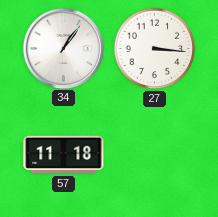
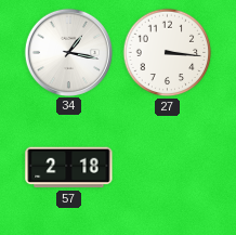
34: 1:06 -> 1:17 (68, 52)
57: 11:18 -> 2:18 (69, 168)
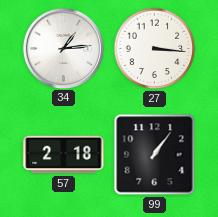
34: 1:17 -> 1:14 (63, 48)
99: none -> 1:06 (155, 155)
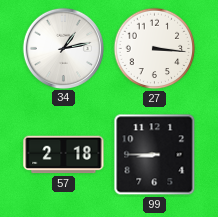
34: 1:14 -> 1:13 (63, 48)
99: 1:06 -> 8:45 (155, 155)
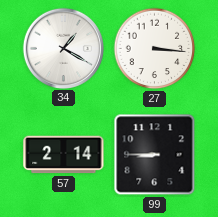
34: 1:13 -> 1:20 (63, 48)
57: 2:18 -> 2:14 (64, 155)
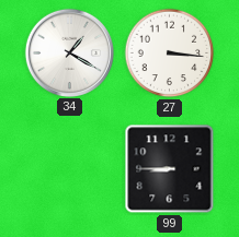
57: 2:14 -> none (64, 155)
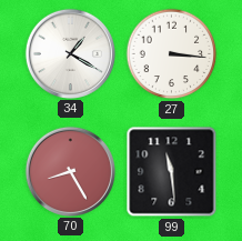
70: none -> 8:25 (70, 171)
99: 8:45 -> 11:29 (172, 172)
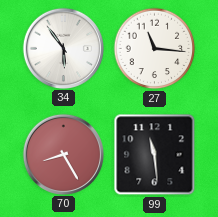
34: 1:20 -> 5:54 (63, 48)
27: 3:16 -> 11:16 (155, 49)
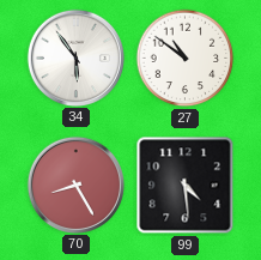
27: 11:16 -> 10:51 (186, 59)
99: 11:29 -> 4:29 (186, 186)
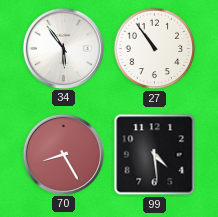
27: 10:51 -> 10:54 (155, 49)
